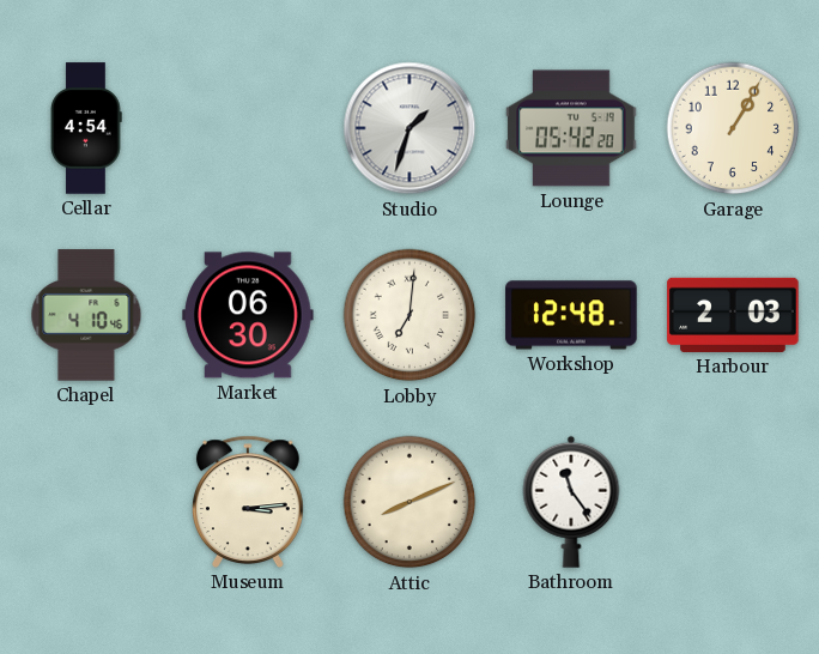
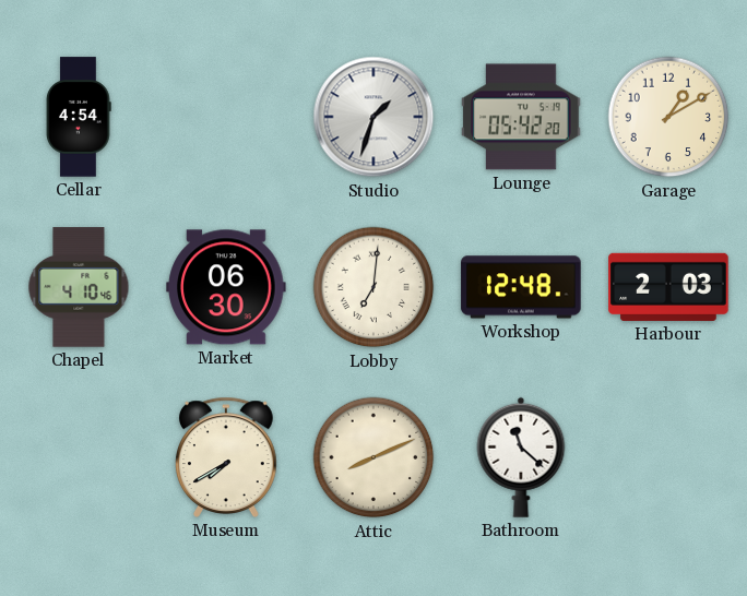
Garage: 1:05 -> 1:10 (668, 117)
Museum: 3:14 -> 7:40 (227, 457)
Bathroom: 11:24 -> 11:22 (521, 457)
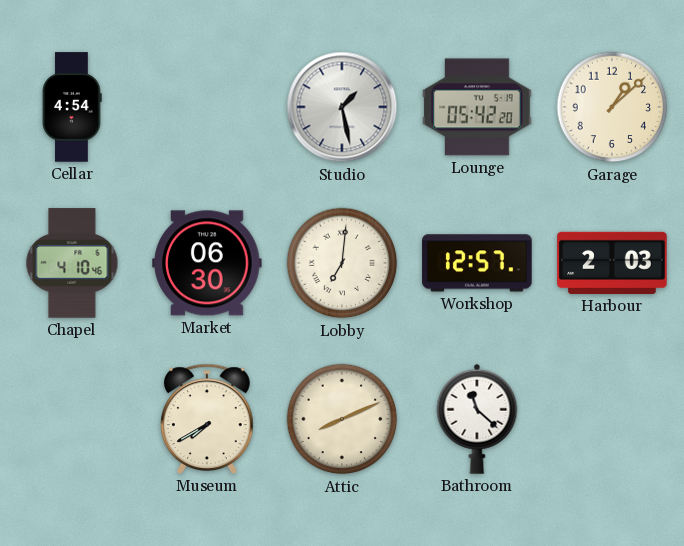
Studio: 1:33 -> 1:28 (342, 107)
Garage: 1:10 -> 1:08 (612, 107)
Workshop: 12:48 -> 12:57 (477, 263)
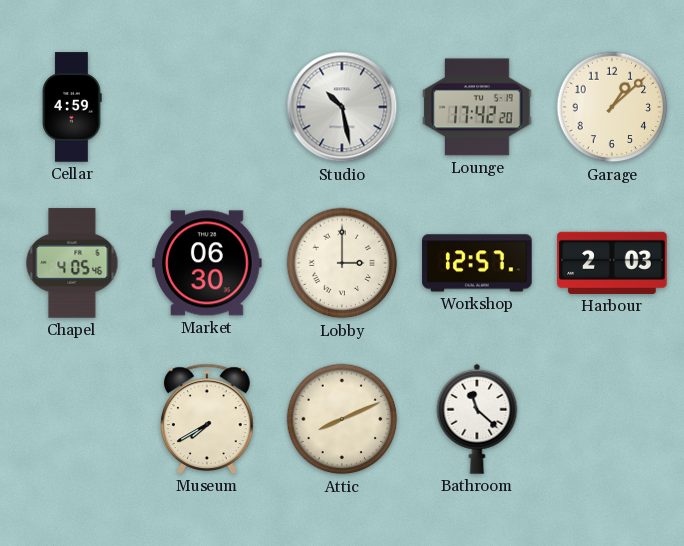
Cellar: 4:54 -> 4:59 (72, 107)
Studio: 1:28 -> 10:28 (342, 107)
Lounge: 05:42 -> 17:42 (477, 107)
Chapel: 4:10 -> 4:05 (72, 263)
Lobby: 7:01 -> 3:00 (342, 263)
